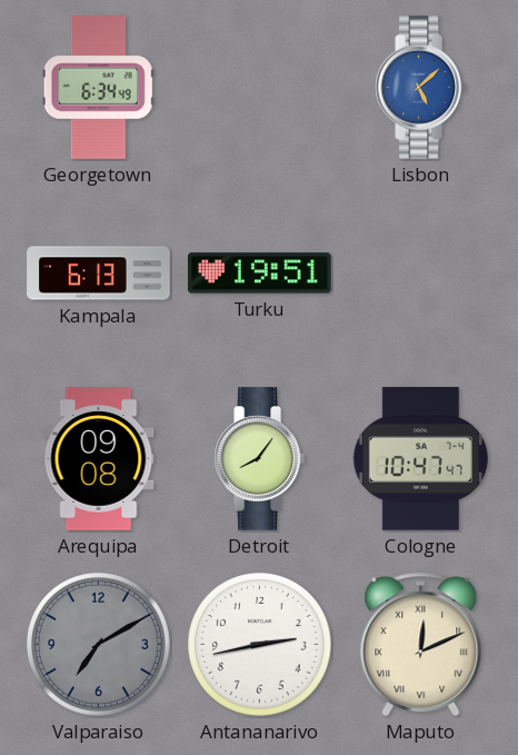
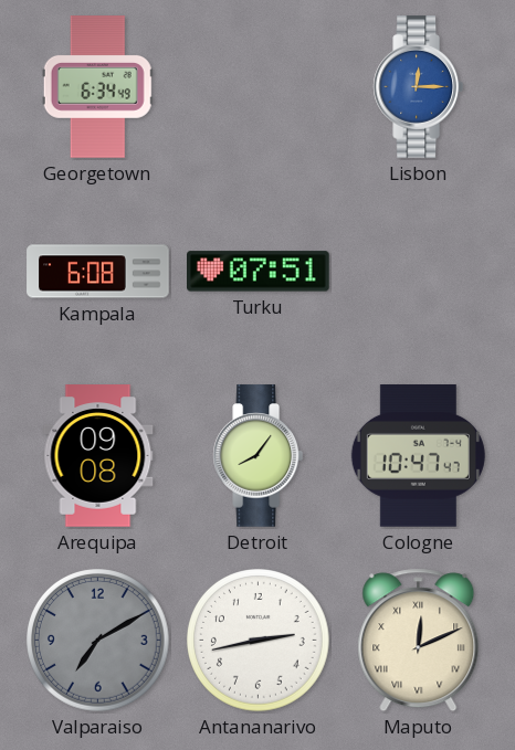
Lisbon: 5:08 -> 12:15 (418, 87)
Kampala: 6:13 -> 6:08 (98, 272)
Turku: 19:51 -> 07:51 (259, 272)
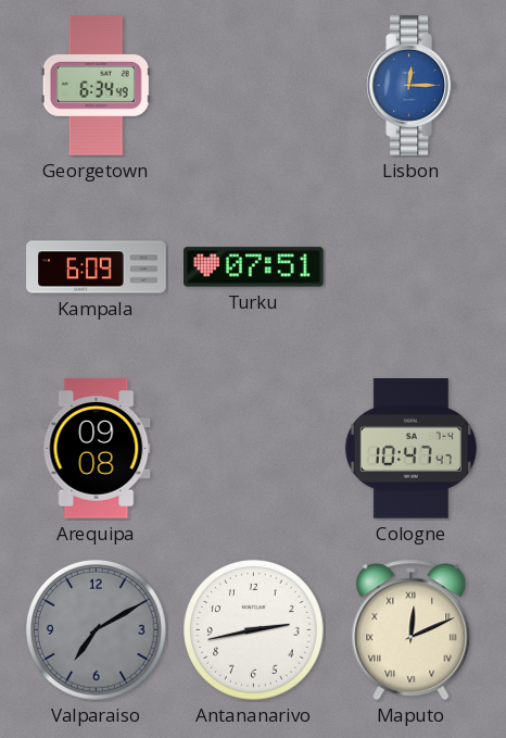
Kampala: 6:08 -> 6:09 (97, 267)
Detroit: 8:06 -> none (257, 456)
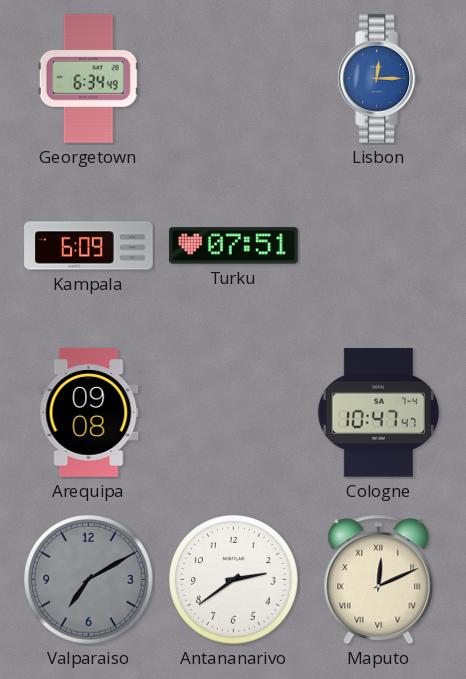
Antananarivo: 2:43 -> 2:39 (234, 580)
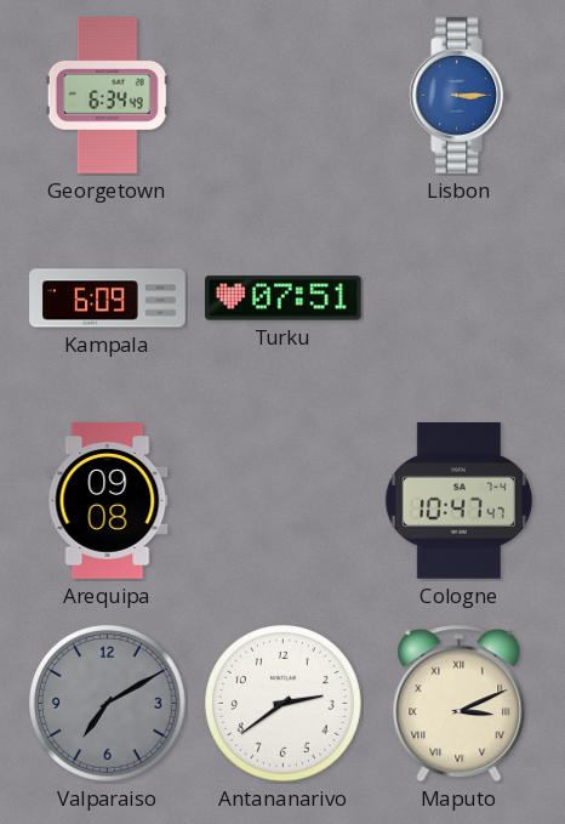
Lisbon: 12:15 -> 3:15 (458, 96)
Maputo: 12:11 -> 3:11 (460, 704)
